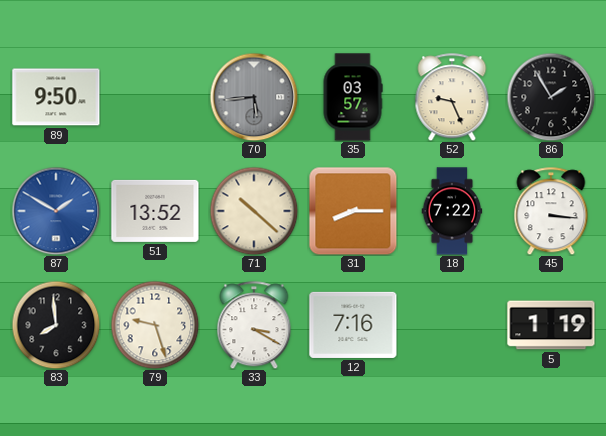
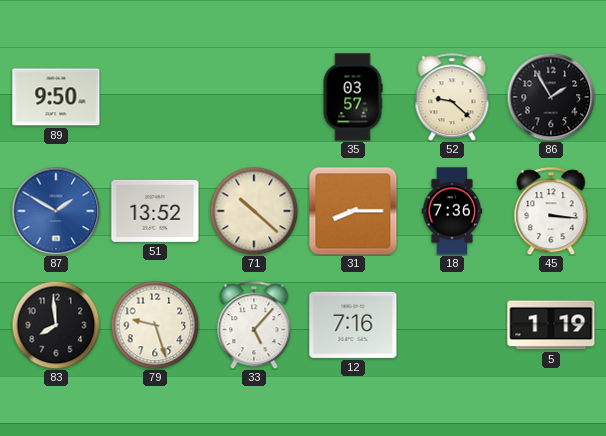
70: 5:44 -> none (254, 97)
52: 9:26 -> 9:22 (452, 97)
18: 7:22 -> 7:36 (452, 211)
33: 3:20 -> 5:07 (254, 325)
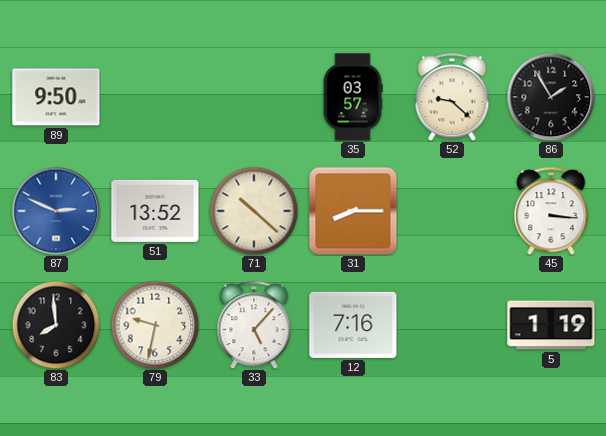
87: 1:50 -> 2:49 (56, 211)
18: 7:36 -> none (452, 211)
79: 9:27 -> 9:32 (155, 325)
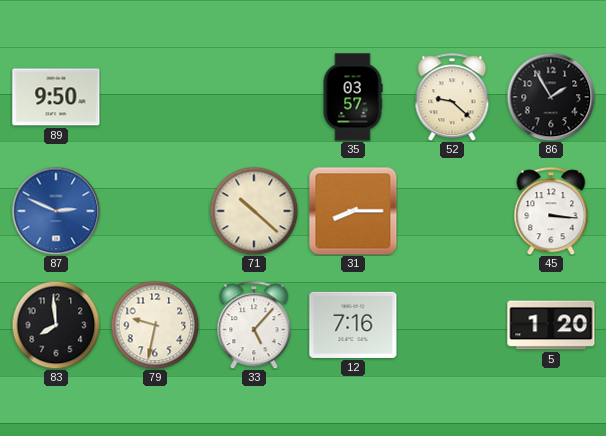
51: 13:52 -> none (155, 211)
5: 1:19 -> 1:20 (551, 325)
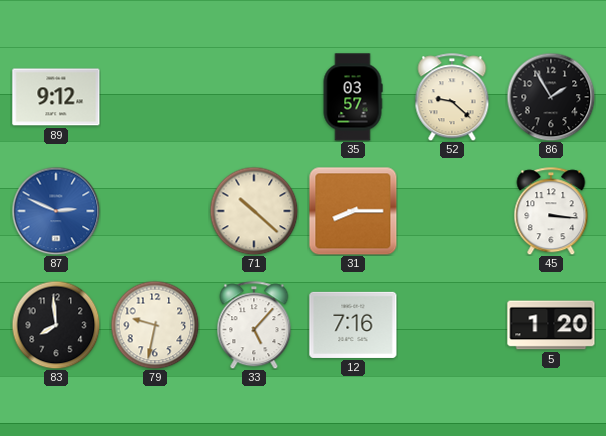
89: 9:50 -> 9:12 (56, 97)
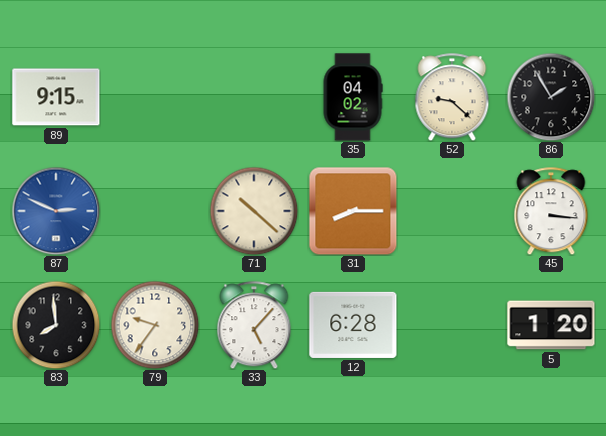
89: 9:12 -> 9:15 (56, 97)
35: 03:57 -> 04:02 (353, 97)
79: 9:32 -> 9:36 (155, 325)
12: 7:16 -> 6:28 (353, 325)
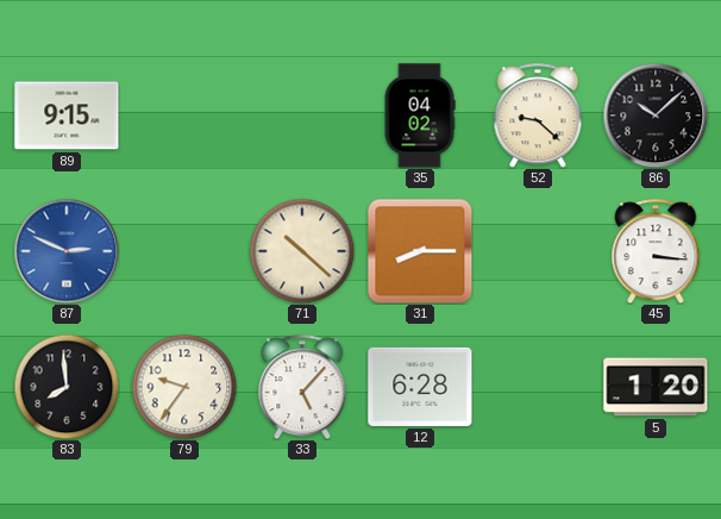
86: 1:55 -> 10:08 (656, 115)
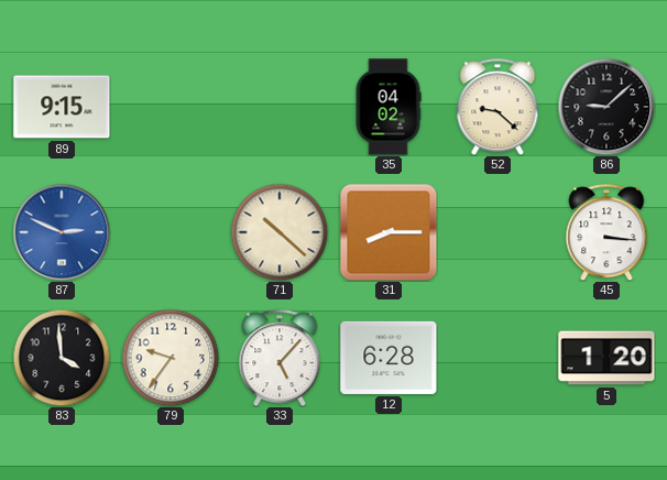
86: 10:08 -> 9:08 (606, 107)
83: 7:59 -> 3:59 (62, 358)
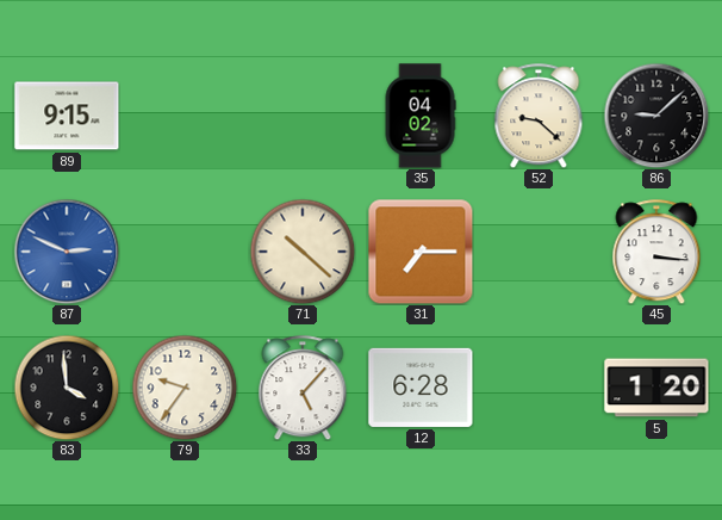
31: 8:15 -> 7:15 (421, 252)
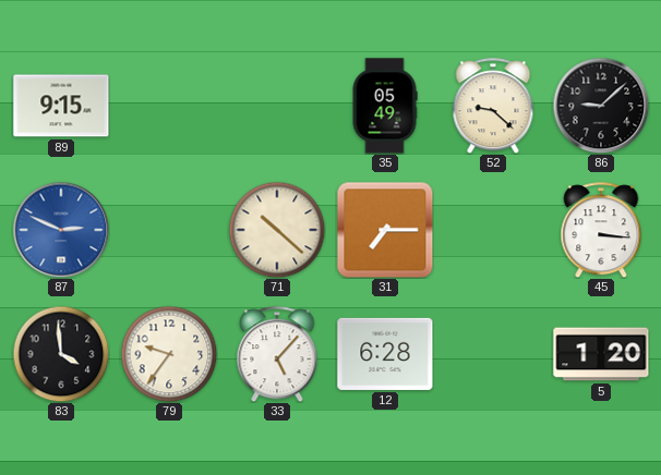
35: 04:02 -> 05:49 (385, 106)
